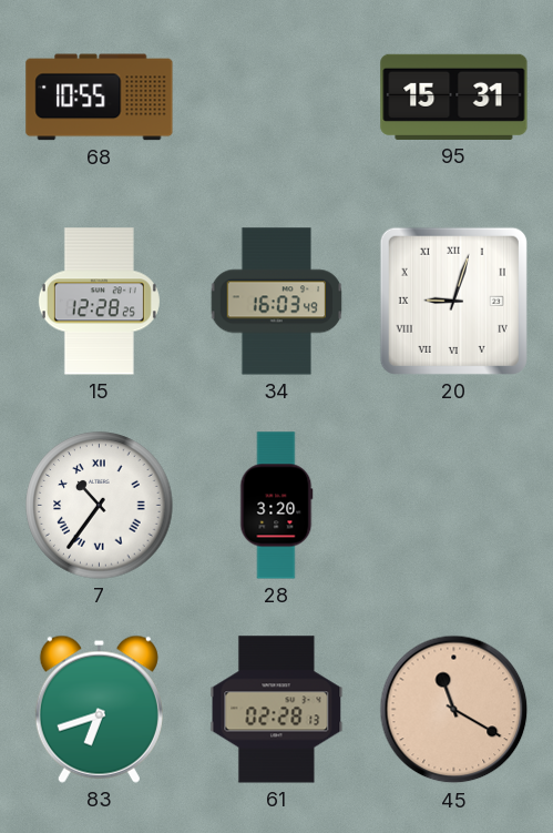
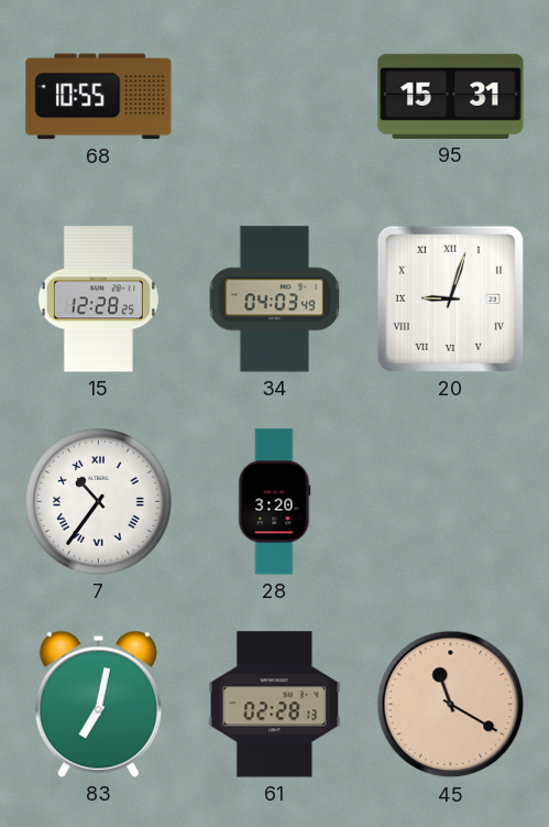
34: 16:03 -> 04:03 (275, 300)
83: 6:42 -> 7:02 (98, 704)
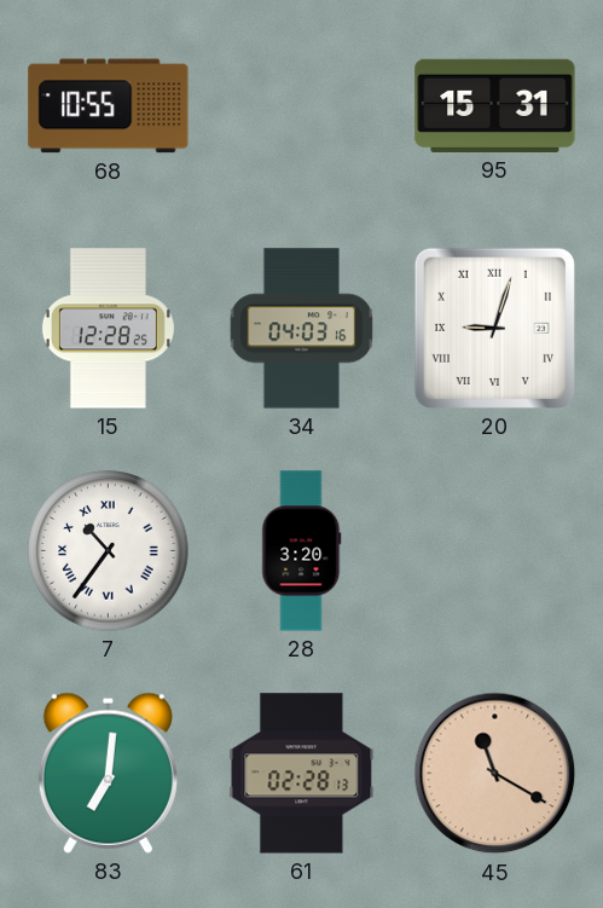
34: 04:03:49 -> 04:03:16 (302, 329)
83: 7:02 -> 7:01 (108, 773)
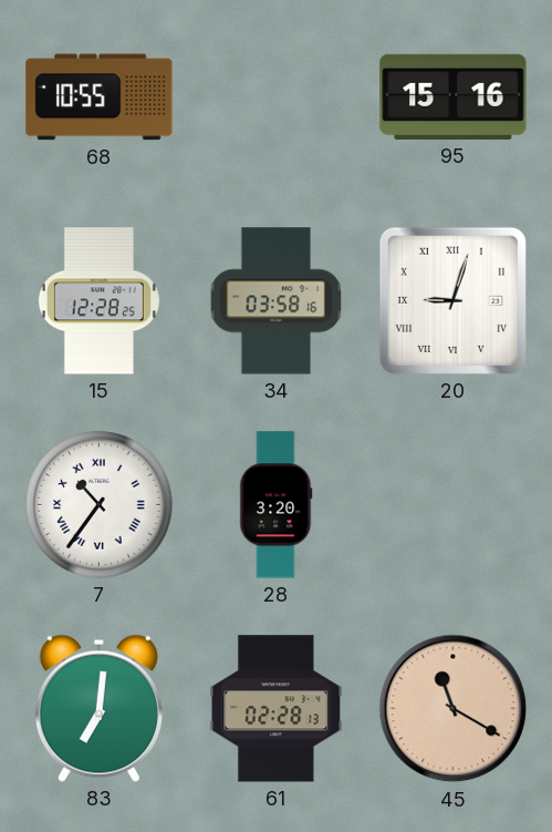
95: 15:31 -> 15:16 (454, 96)
34: 04:03 -> 03:58 (277, 301)
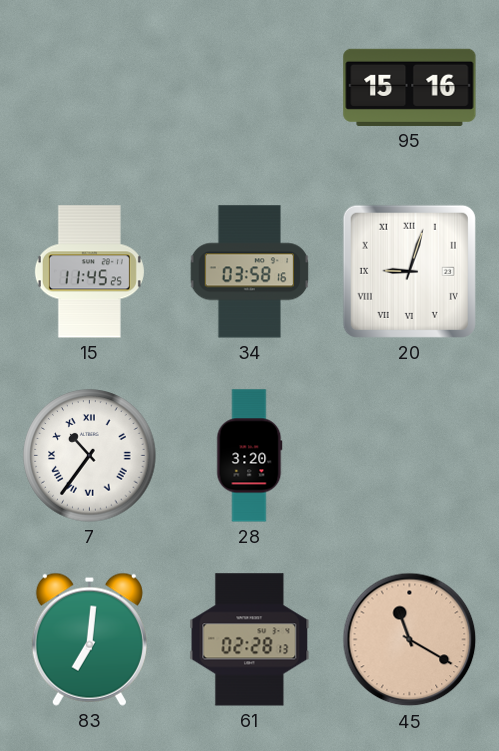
68: 10:55 -> none (100, 97)
15: 12:28 -> 11:45 (89, 272)
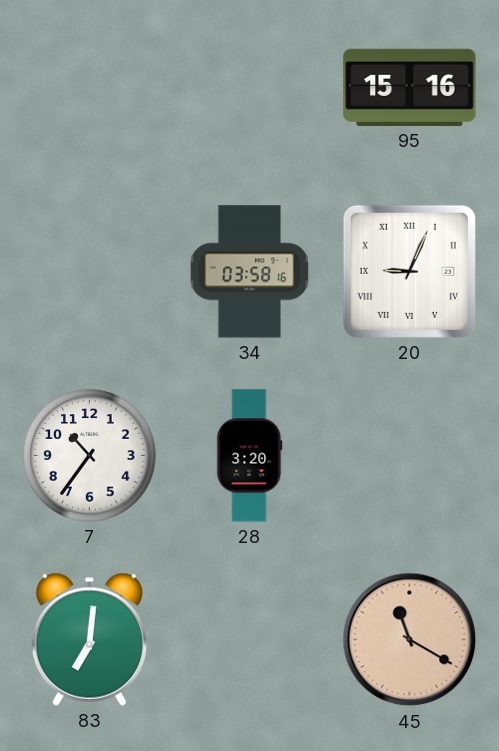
15: 11:45 -> none (89, 272)
20: 9:03 -> 9:04 (409, 271)
7 numerals: Roman -> Arabic (90, 456)
61: 02:28 -> none (250, 640)
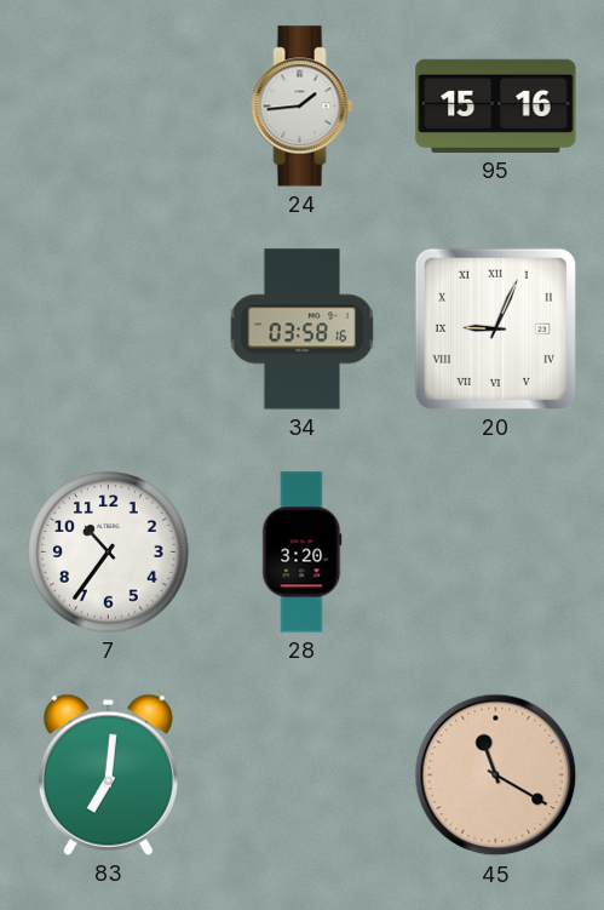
24: none -> 1:44 (303, 107)
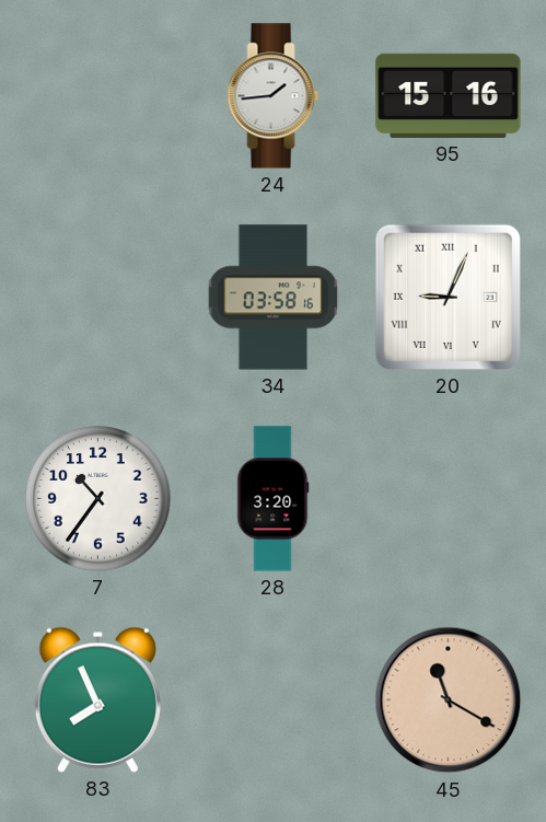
83: 7:01 -> 7:56 (97, 699)
